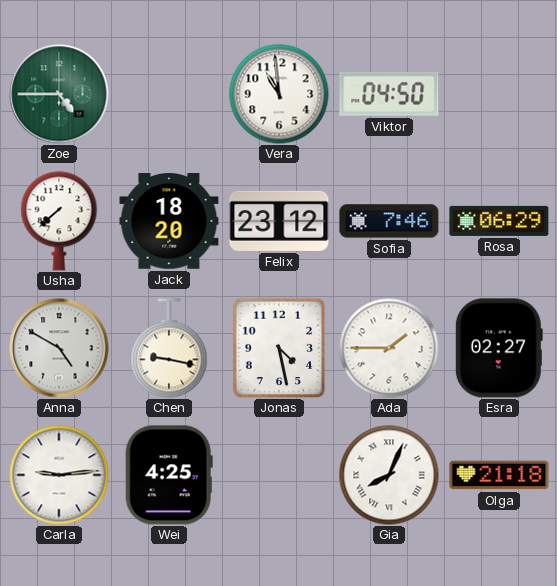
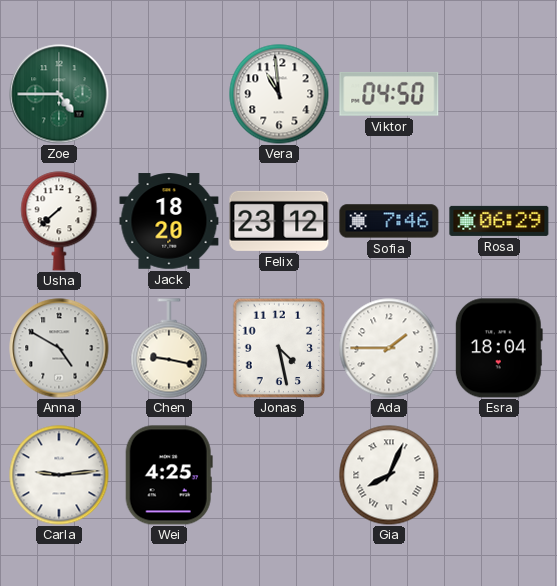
Esra: 02:27 -> 18:04 (499, 348)
Olga: 21:18 -> none (499, 475)
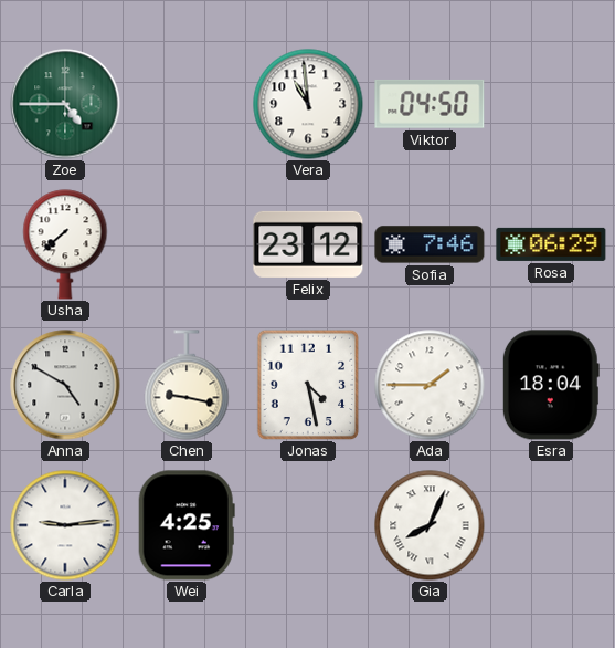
Jack: 18:20 -> none (169, 221)
